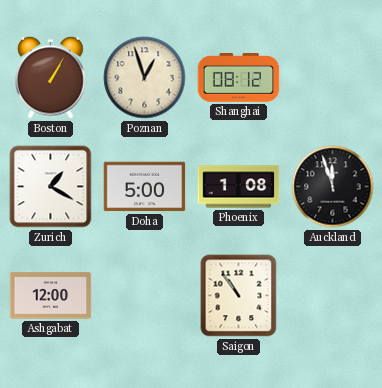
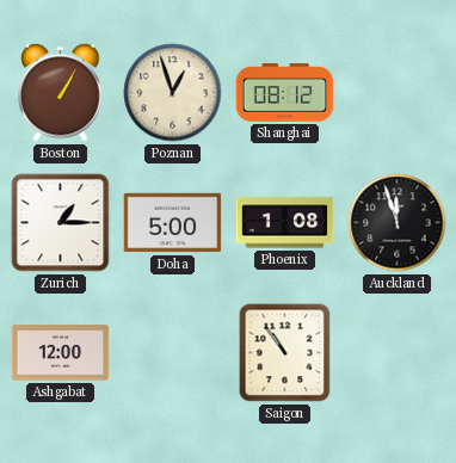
Zurich: 1:20 -> 1:15 (61, 223)
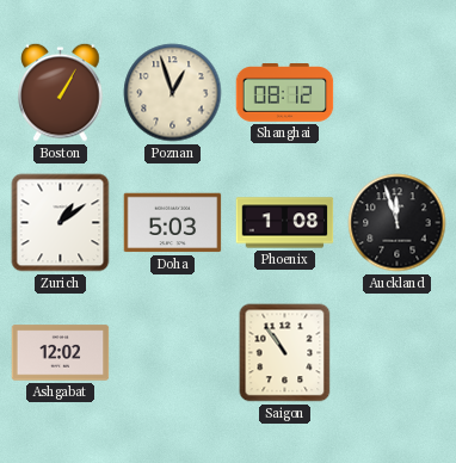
Zurich: 1:15 -> 1:09 (61, 223)
Doha: 5:00 -> 5:03 (173, 223)
Ashgabat: 12:00 -> 12:02 (61, 353)
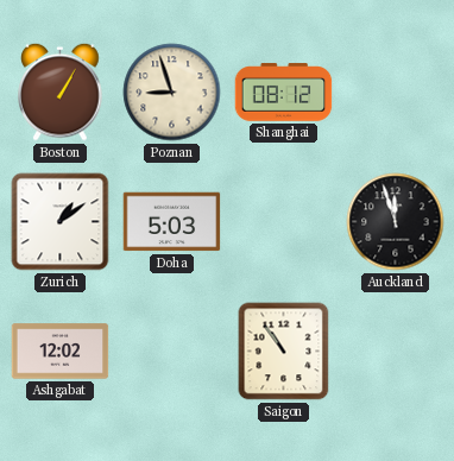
Poznan: 12:57 -> 8:57 (172, 93)
Phoenix: 1:08 -> none (285, 223)
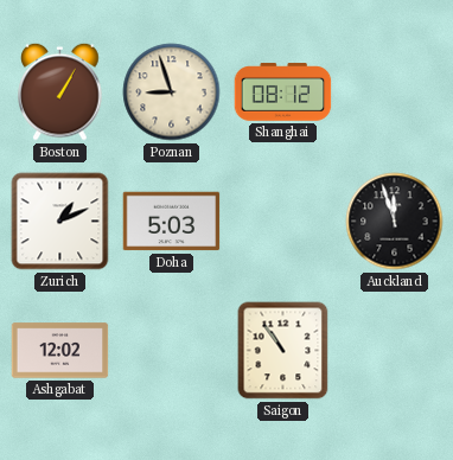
Zurich: 1:09 -> 1:11 (60, 222)
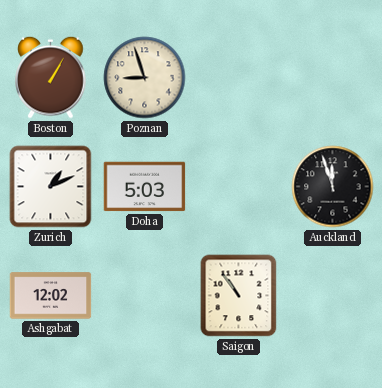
Shanghai: 08:12 -> none (283, 92)
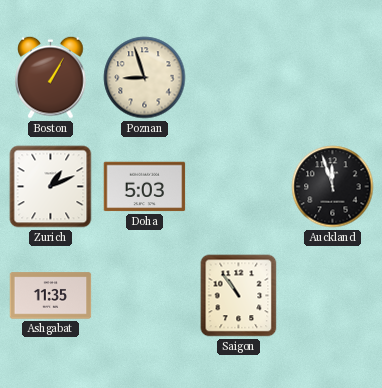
Ashgabat: 12:02 -> 11:35 (51, 296)
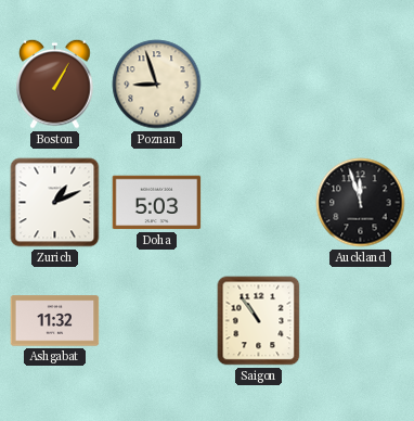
Ashgabat: 11:35 -> 11:32 (55, 321)
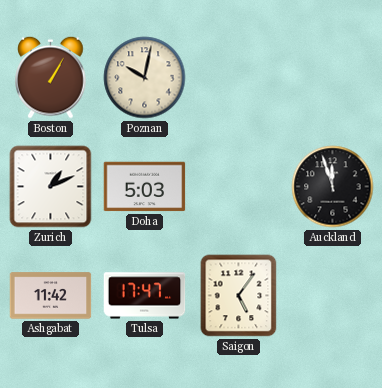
Poznan: 8:57 -> 10:02 (145, 78)
Ashgabat: 11:32 -> 11:42 (51, 296)
Tulsa: none -> 17:47 (145, 296)
Saigon: 10:54 -> 5:06 (239, 296)
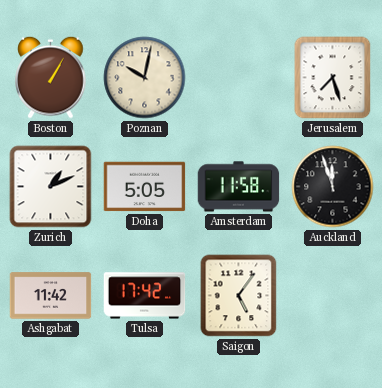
Jerusalem: none -> 7:27 (333, 78)
Doha: 5:03 -> 5:05 (145, 187)
Amsterdam: none -> 11:58 (239, 187)
Tulsa: 17:47 -> 17:42 (145, 296)
